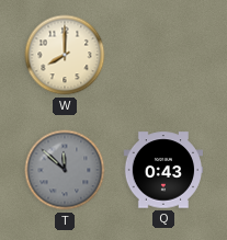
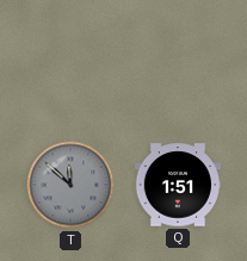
W: 8:00 -> none (65, 55)
Q: 0:43 -> 1:51 (177, 185)
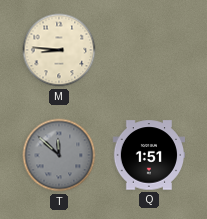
M: none -> 8:46 (59, 50)
